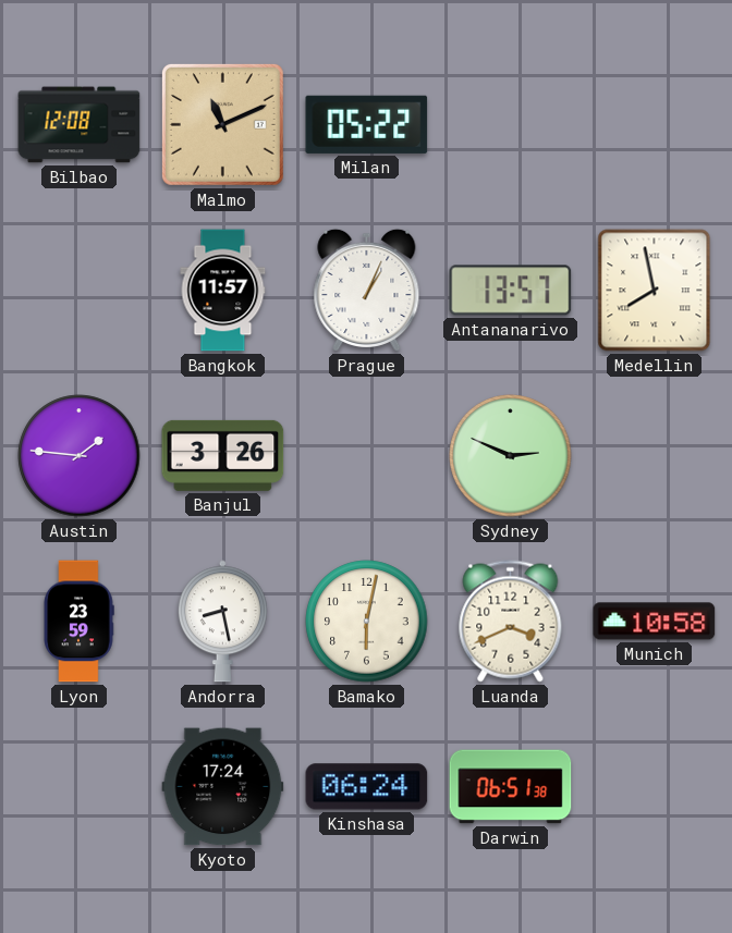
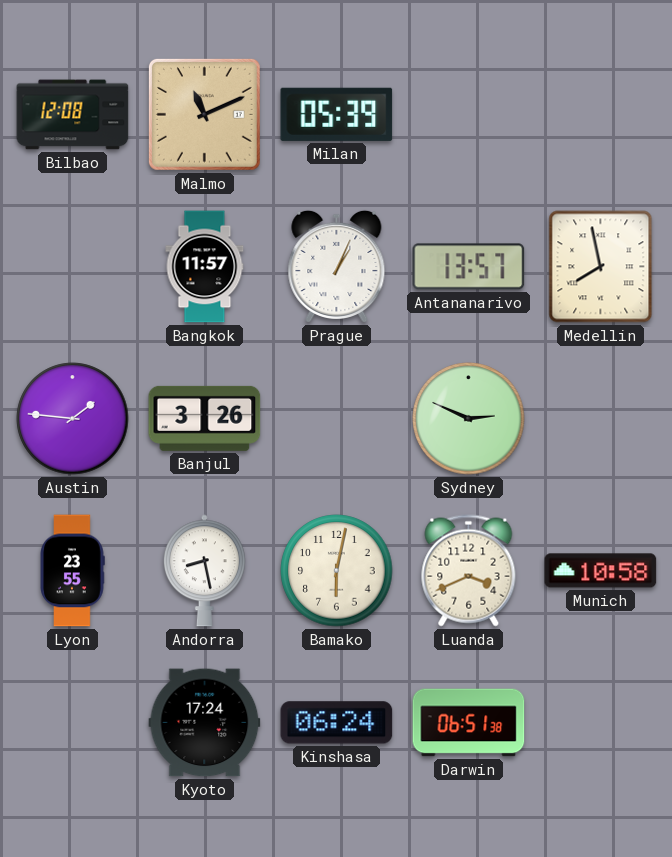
Milan: 05:22 -> 05:39 (337, 114)
Lyon: 23:59 -> 23:55 (72, 571)
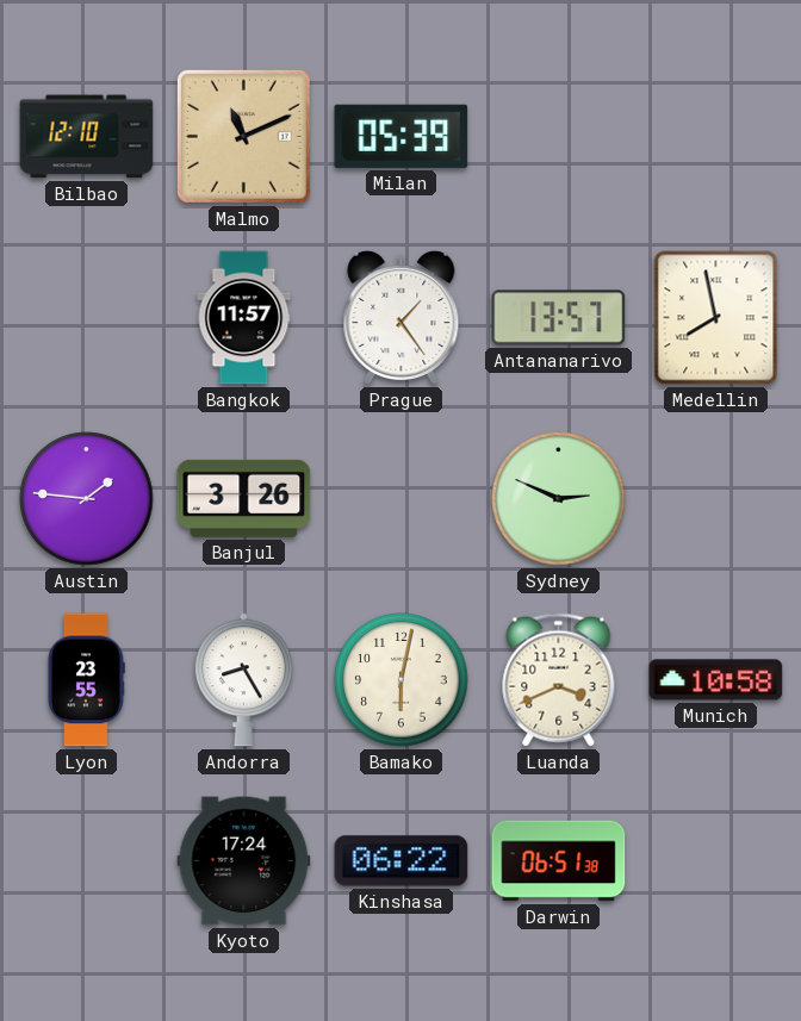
Bilbao: 12:08 -> 12:10 (87, 137)
Prague: 1:04 -> 1:24 (402, 317)
Andorra: 8:28 -> 8:25 (243, 680)
Kinshasa: 06:24 -> 06:22 (402, 861)
